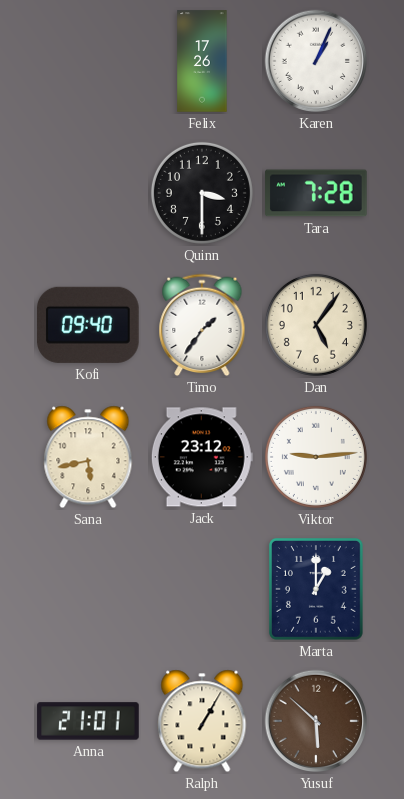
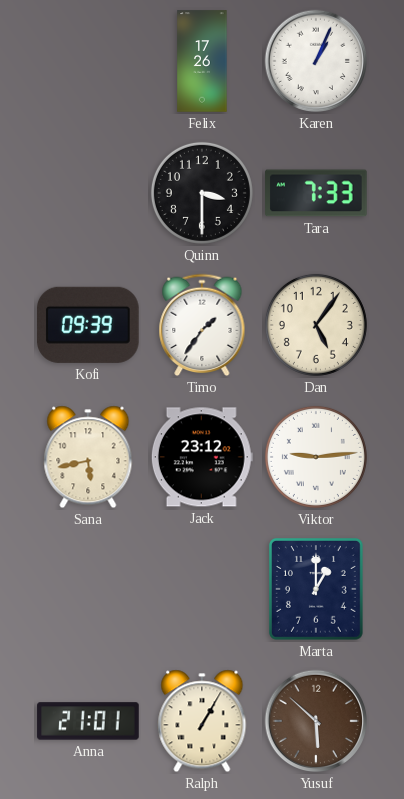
Tara: 7:28 -> 7:33 (316, 193)
Kofi: 09:40 -> 09:39 (89, 325)
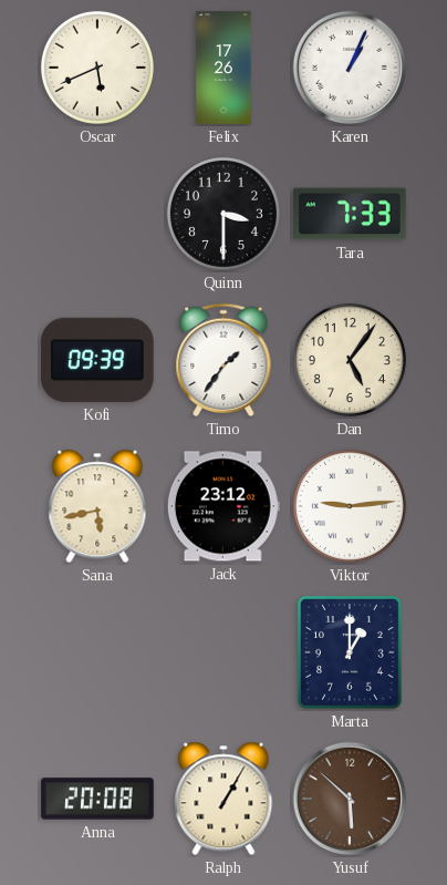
Oscar: none -> 5:41 (97, 68)
Anna: 21:01 -> 20:08 (97, 799)
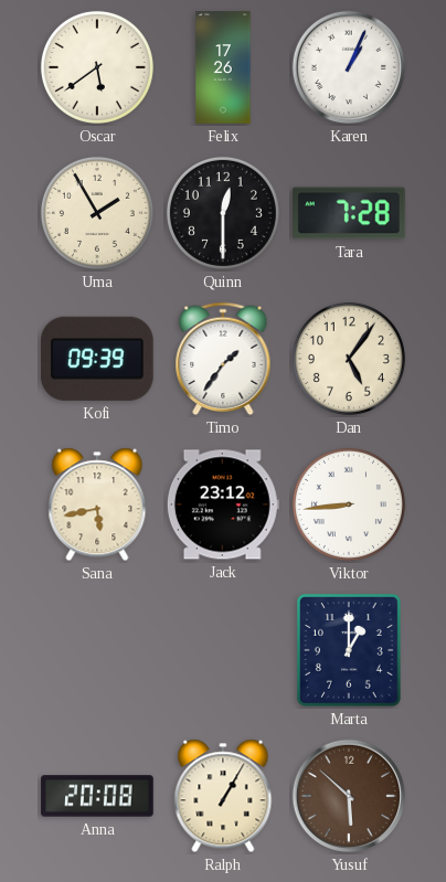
Oscar: 5:41 -> 5:39 (97, 67)
Uma: none -> 1:55 (97, 213)
Quinn: 3:30 -> 12:30 (223, 213)
Tara: 7:33 -> 7:28 (349, 213)
Viktor: 9:14 -> 8:44 (349, 504)
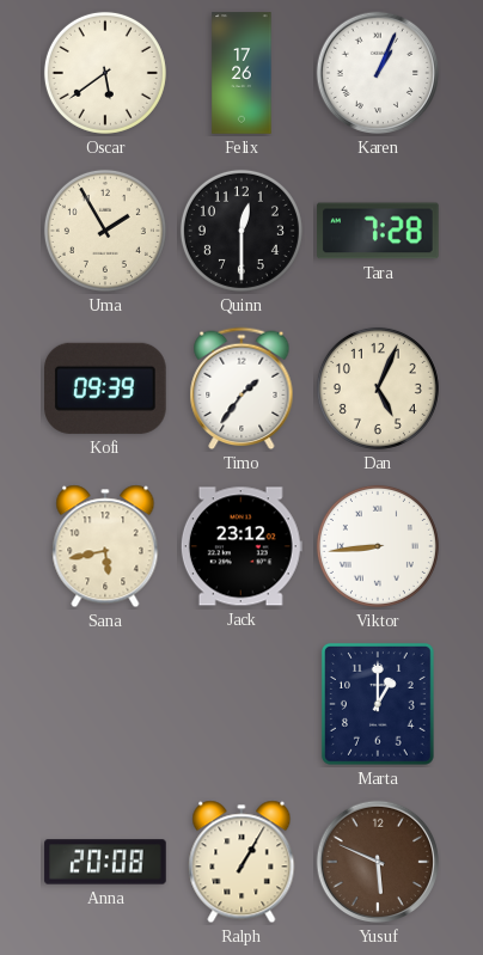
Dan: 5:06 -> 5:04 (378, 388)
Yusuf: 5:52 -> 5:49 (378, 862)
